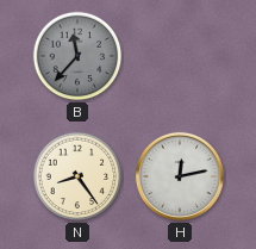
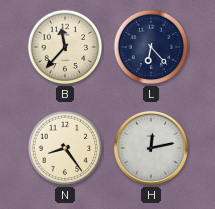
B dial: grey -> cream (65, 47)
L: none -> 6:23 (151, 47)
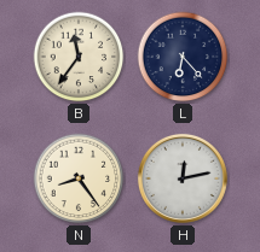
B: 11:37 -> 11:36 (79, 57)
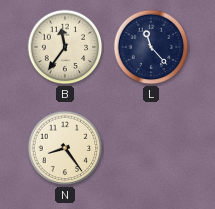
L: 6:23 -> 11:23 (151, 47)
H: 12:13 -> none (183, 178)
